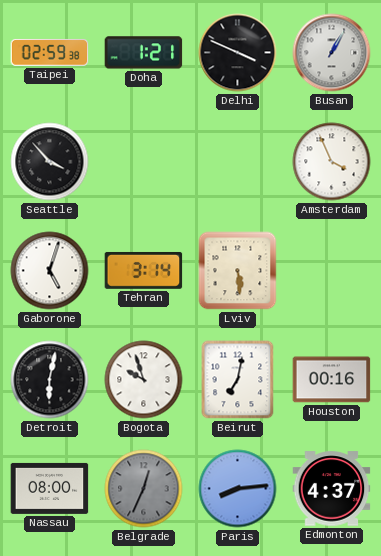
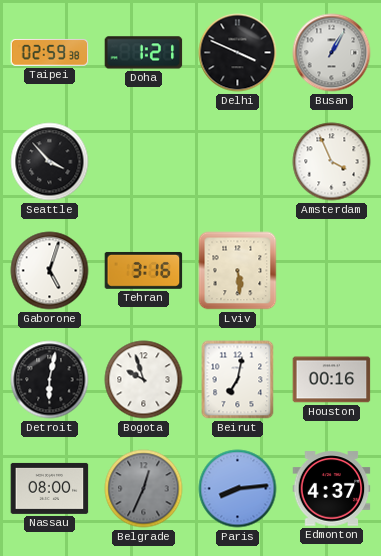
Tehran: 3:14 -> 3:16 (144, 270)
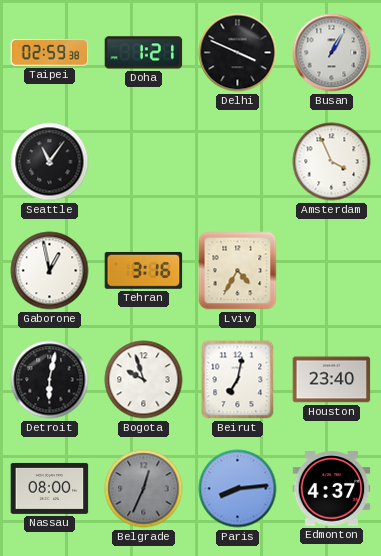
Seattle: 3:53 -> 11:06 (50, 162)
Gaborone: 5:03 -> 12:58 (50, 271)
Lviv: 5:29 -> 4:35 (238, 271)
Houston: 00:16 -> 23:40 (332, 380)
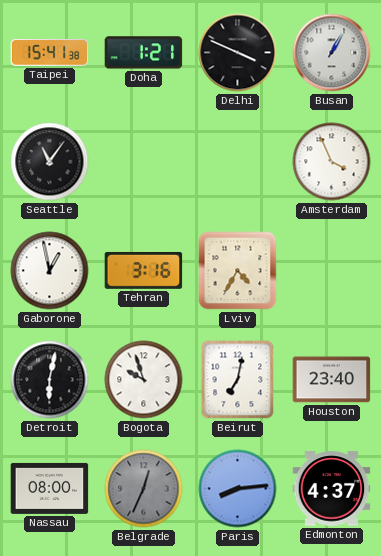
Taipei: 02:59 -> 15:41 (50, 53)
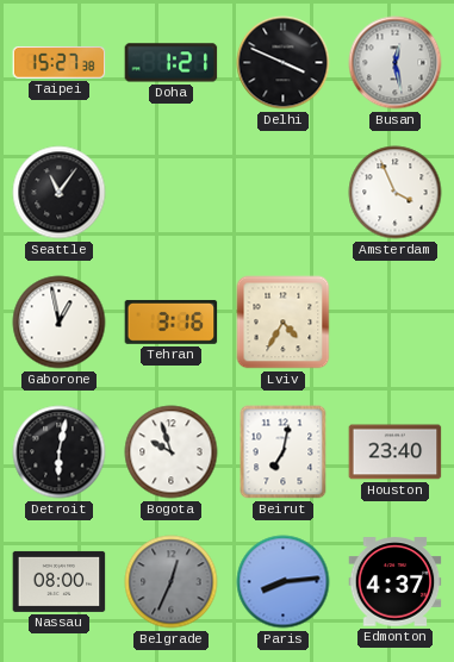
Taipei: 15:41 -> 15:27 (60, 63)
Busan: 1:05 -> 12:28 (396, 63)
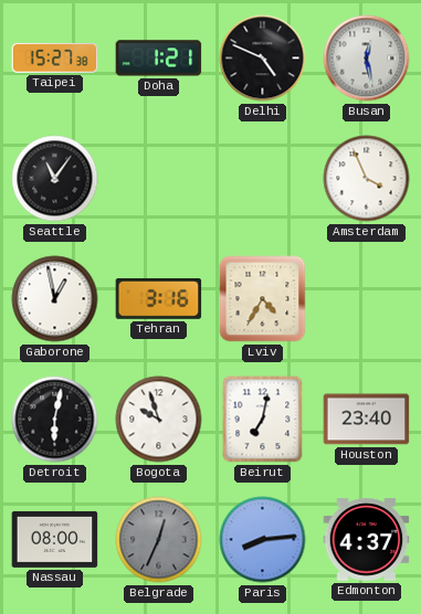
Delhi: 3:49 -> 4:49 (263, 59)
